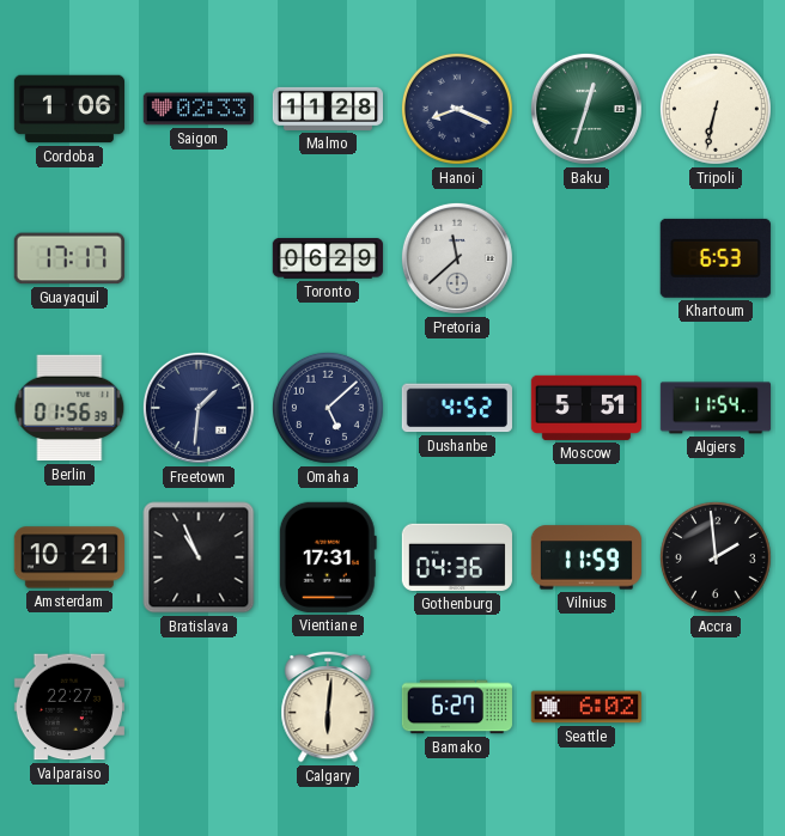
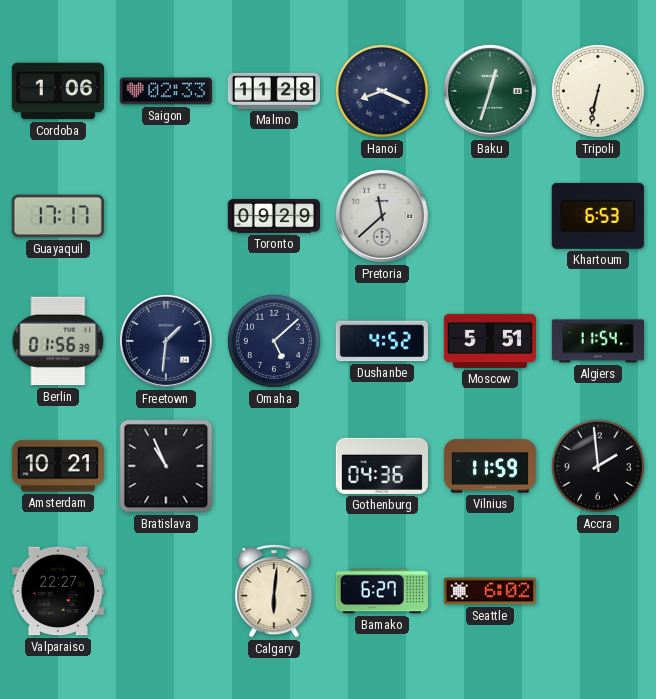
Toronto: 06:29 -> 09:29 (273, 216)
Vientiane: 17:31 -> none (328, 557)
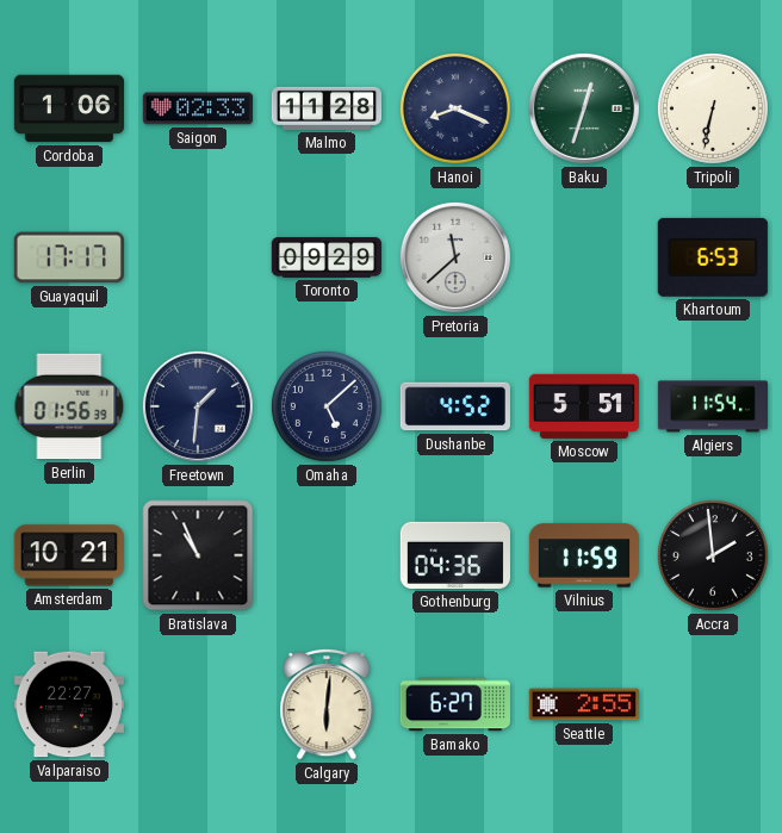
Seattle: 6:02 -> 2:55 (584, 704)
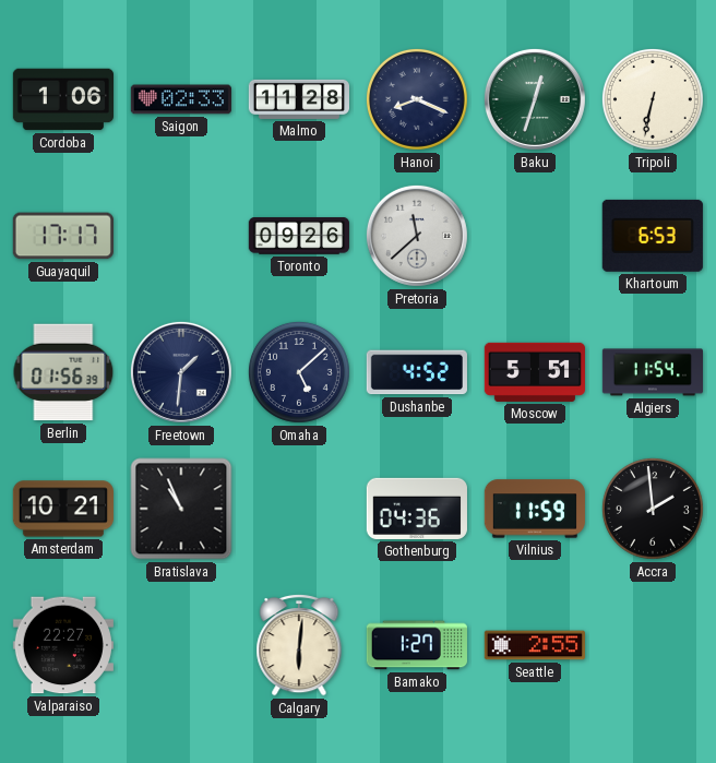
Toronto: 09:29 -> 09:26 (298, 236)
Bamako: 6:27 -> 1:27 (417, 645)
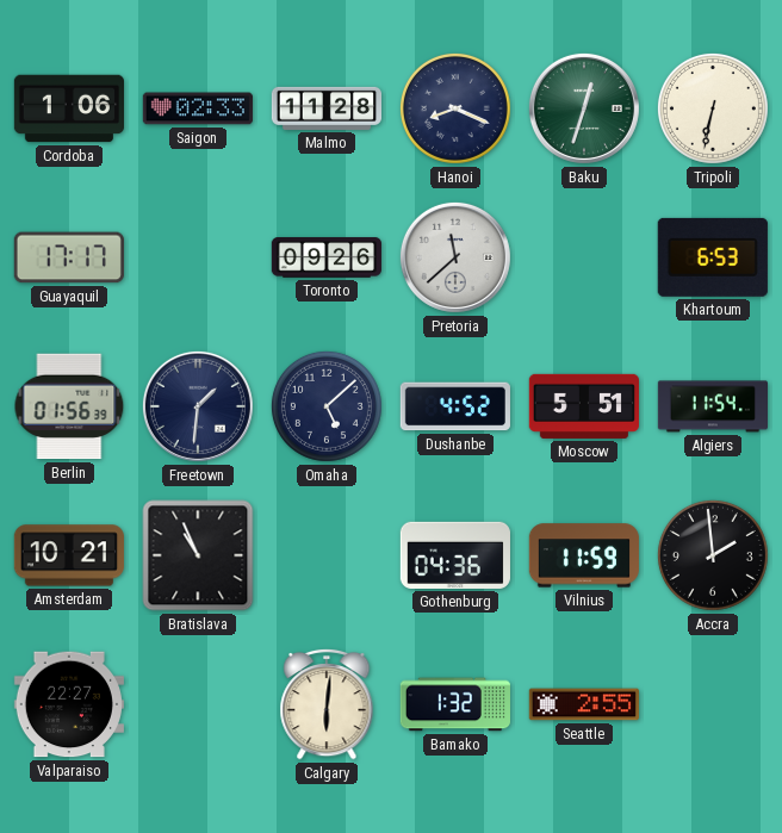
Bamako: 1:27 -> 1:32 (455, 704)
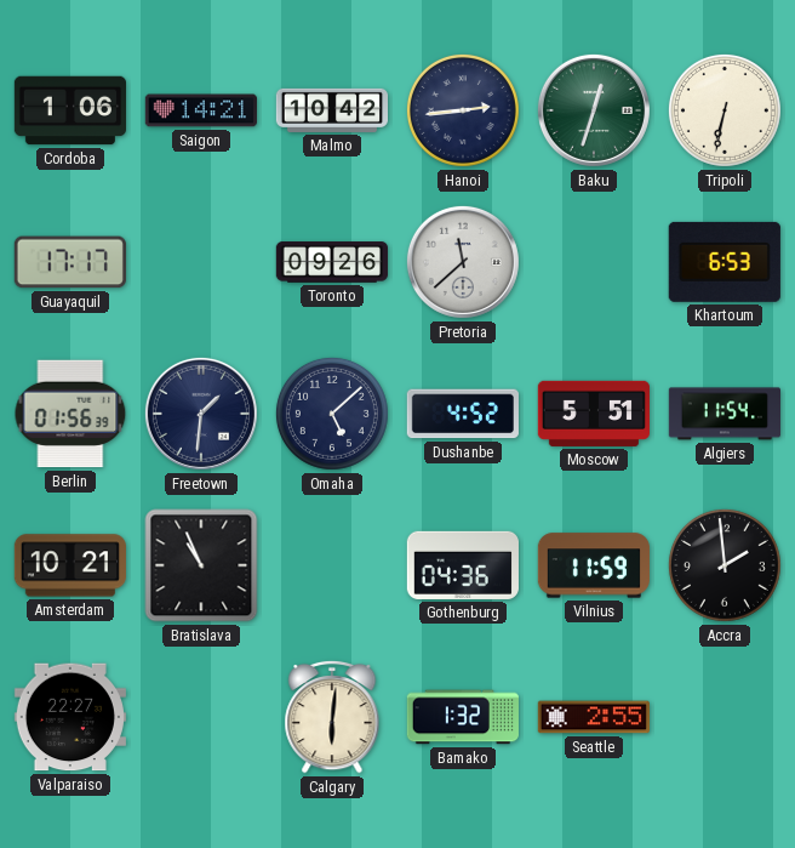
Saigon: 02:33 -> 14:21 (201, 110)
Malmo: 11:28 -> 10:42 (331, 110)
Hanoi: 8:19 -> 2:44 (463, 110)
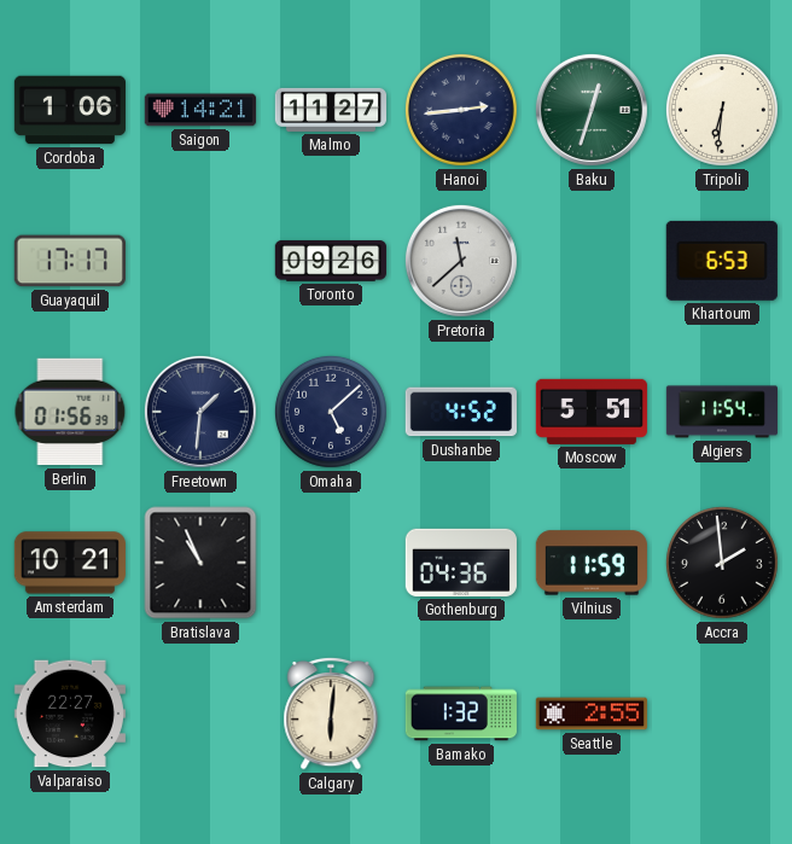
Malmo: 10:42 -> 11:27 (330, 110)
Tripoli: 6:32 -> 6:31 (722, 110)
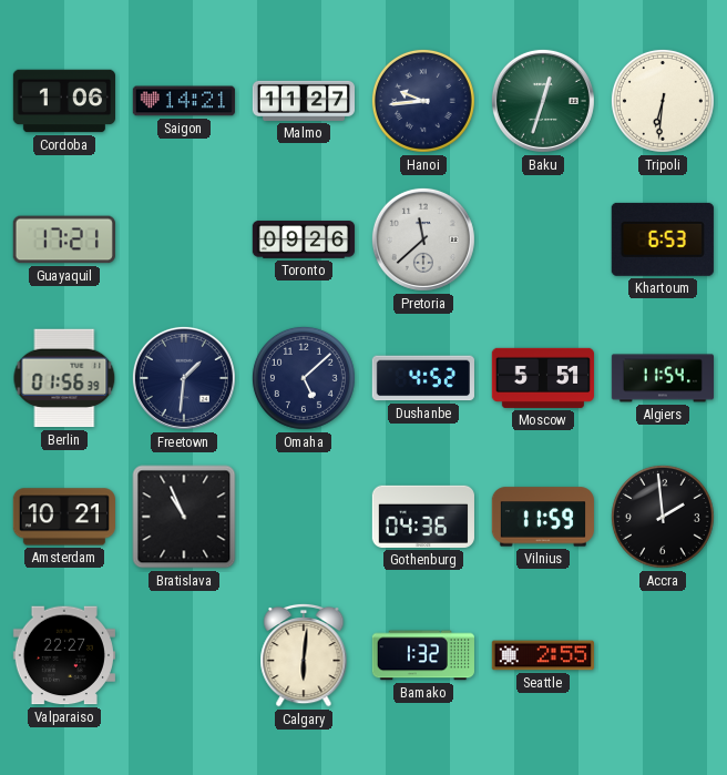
Hanoi: 2:44 -> 9:44 (423, 101)
Guayaquil: 17:17 -> 17:21 (64, 239)
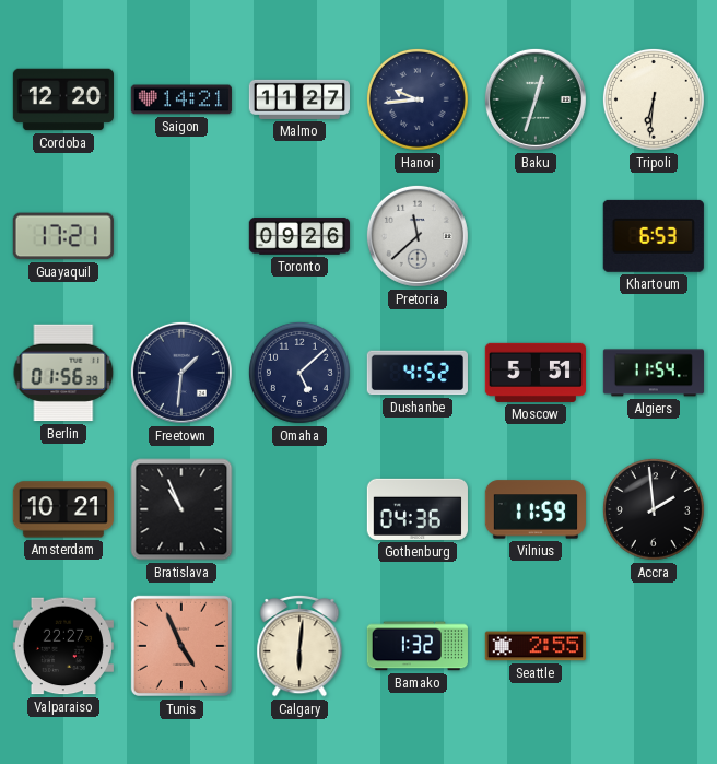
Cordoba: 1:06 -> 12:20 (62, 99)
Tunis: none -> 4:56 (181, 646)
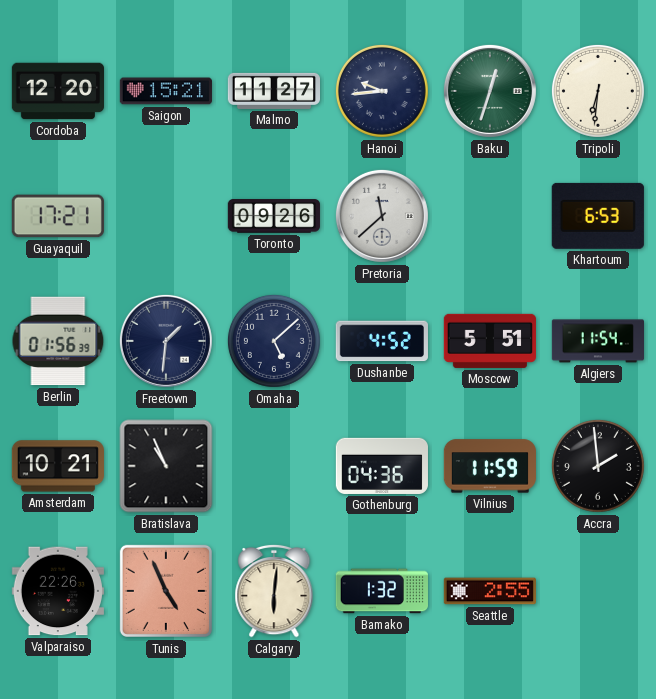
Saigon: 14:21 -> 15:21 (166, 91)
Valparaiso: 22:27 -> 22:26 (58, 591)
